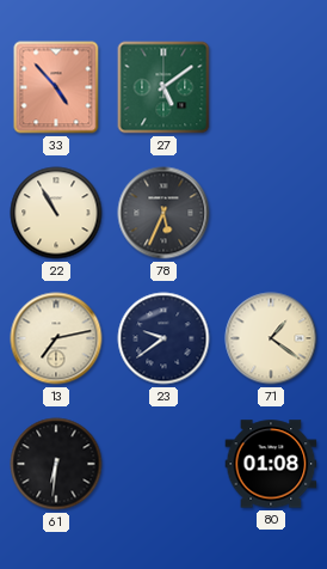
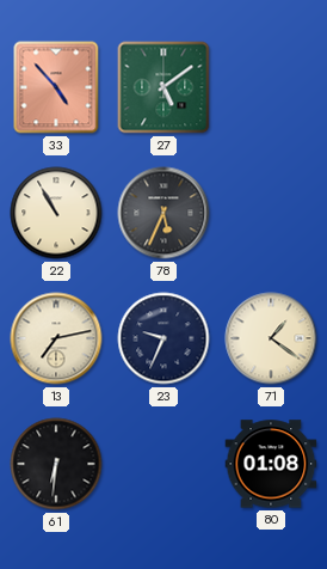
23: 9:39 -> 9:34 (163, 338)
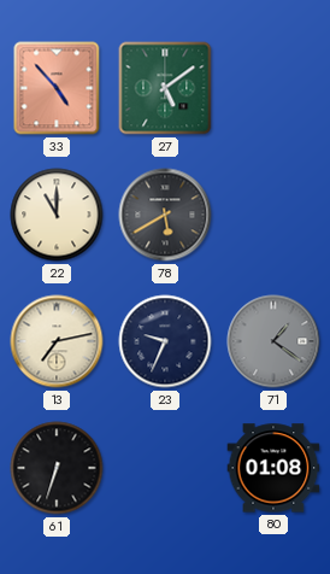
22: 10:55 -> 11:00 (57, 215)
78: 5:34 -> 5:40 (165, 215)
71 dial: cream -> grey (273, 341)
61: 6:31 -> 6:33 (57, 468)
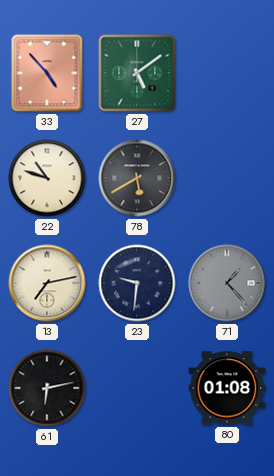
22: 11:00 -> 10:48 (47, 178)
23: 9:34 -> 9:31 (137, 283)
71: 1:21 -> 1:23 (227, 283)
61: 6:33 -> 6:13 (47, 388)
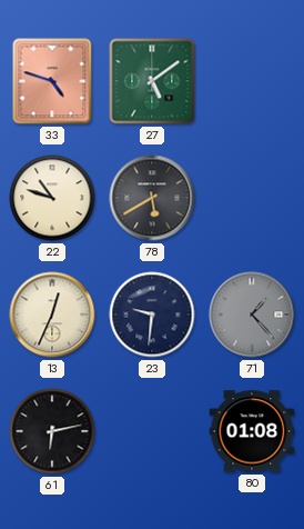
33: 4:53 -> 4:48 (52, 81)
13: 7:13 -> 12:34 (52, 315)
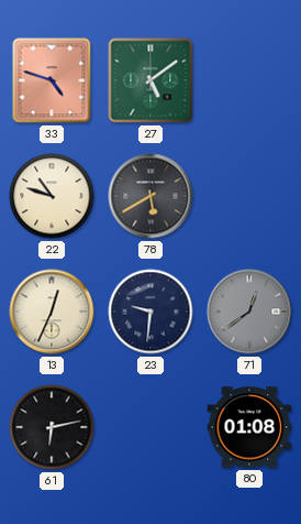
71: 1:23 -> 12:39 (249, 312)
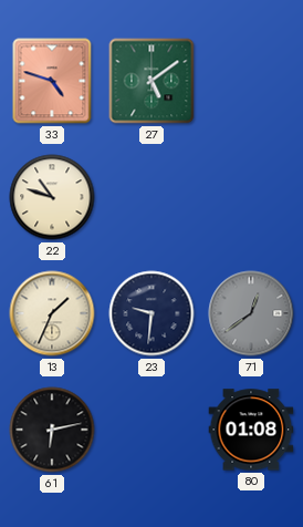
78: 5:40 -> none (150, 196)
13: 12:34 -> 1:34 (52, 313)
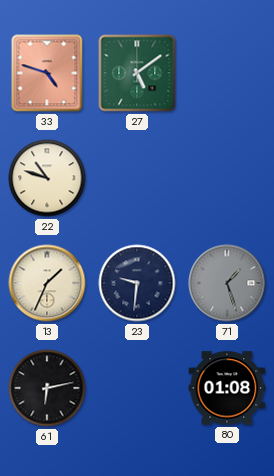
71: 12:39 -> 1:27 (227, 283)
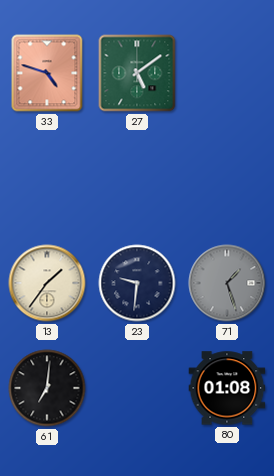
22: 10:48 -> none (47, 178)
13: 1:34 -> 1:36 (47, 283)
61: 6:13 -> 7:01 (47, 388)
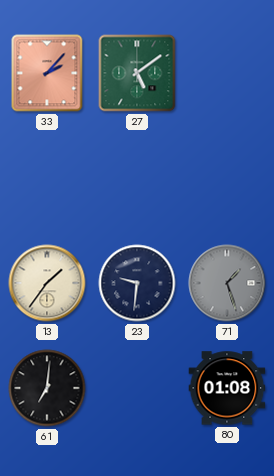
33: 4:48 -> 2:07 (47, 73)
